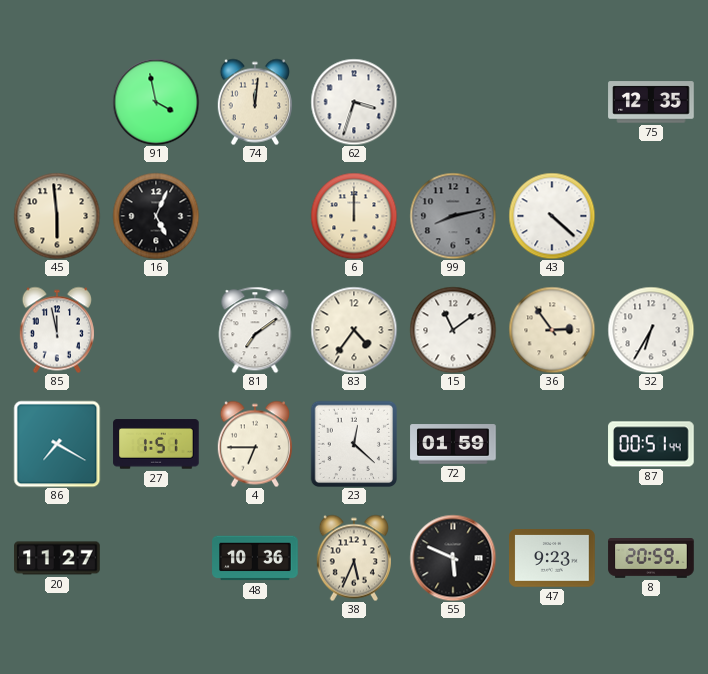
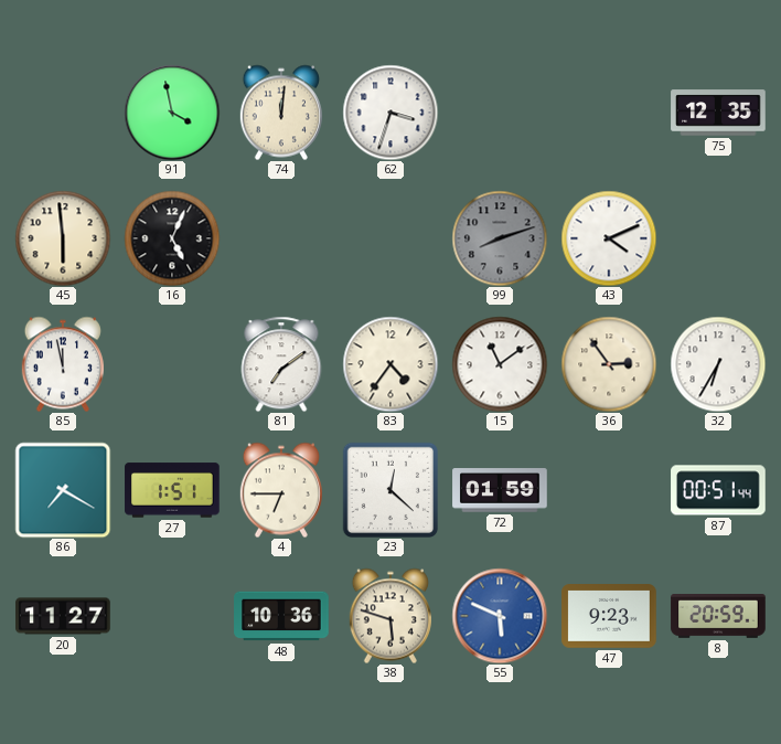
6: 12:00 -> none (354, 216)
99: 8:13 -> 8:12 (500, 238)
43: 4:22 -> 4:11 (609, 238)
38: 5:34 -> 5:48 (390, 616)
55 dial: black -> blue (500, 616)
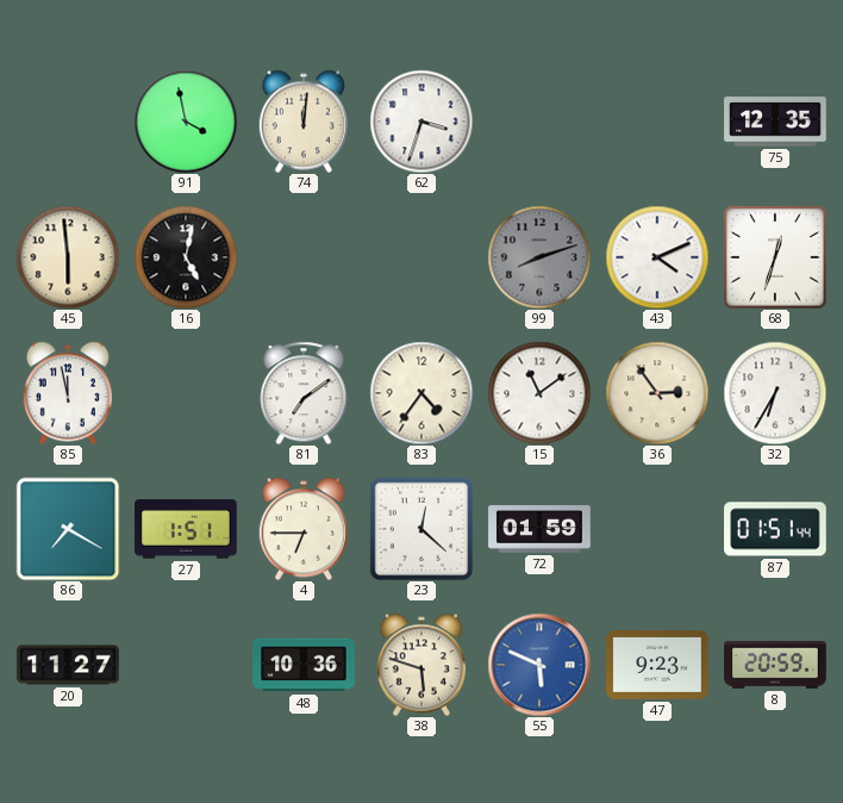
16: 5:04 -> 5:02 (186, 257)
68: none -> 12:33 (775, 257)
87: 00:51 -> 01:51 (775, 529)
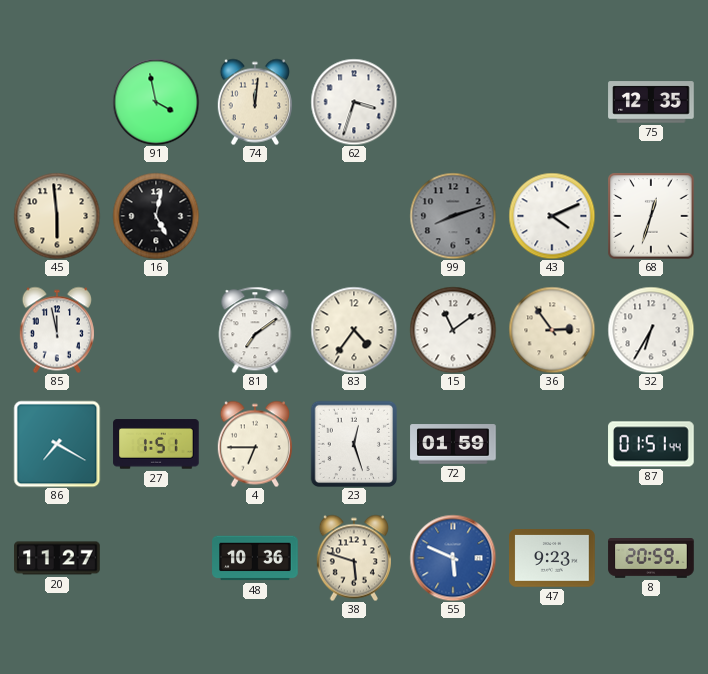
23: 12:22 -> 12:27 (353, 443)
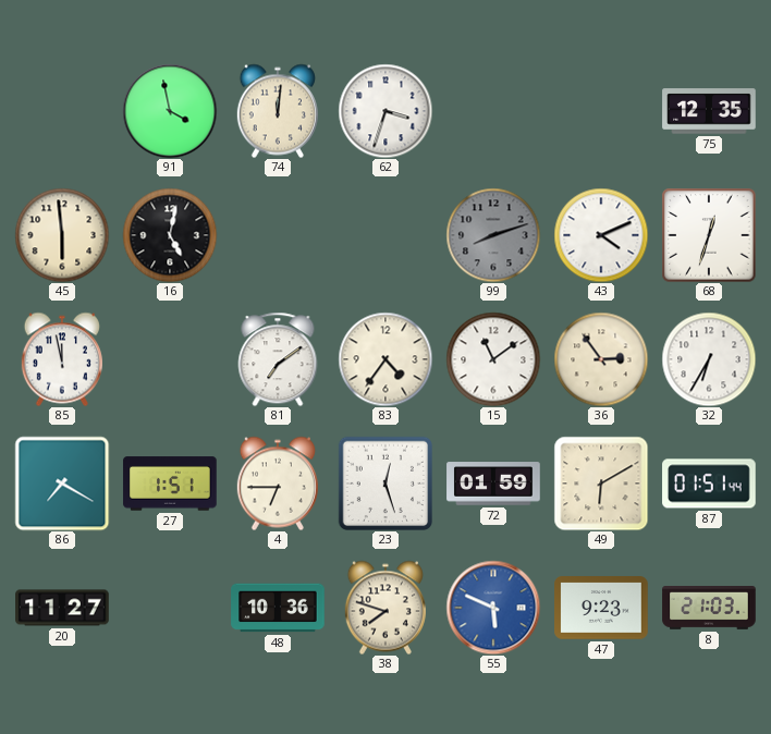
49: none -> 6:10 (601, 484)
38: 5:48 -> 7:48 (385, 608)
8: 20:59 -> 21:03 (709, 609)
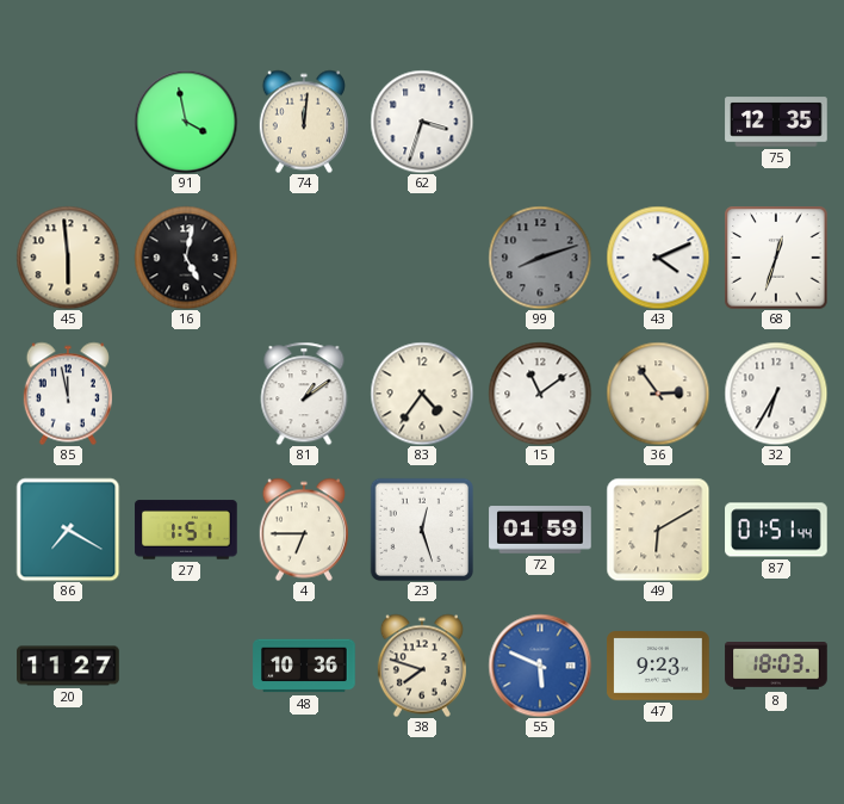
81: 7:09 -> 1:09 (304, 394)
8: 21:03 -> 18:03 (776, 667)
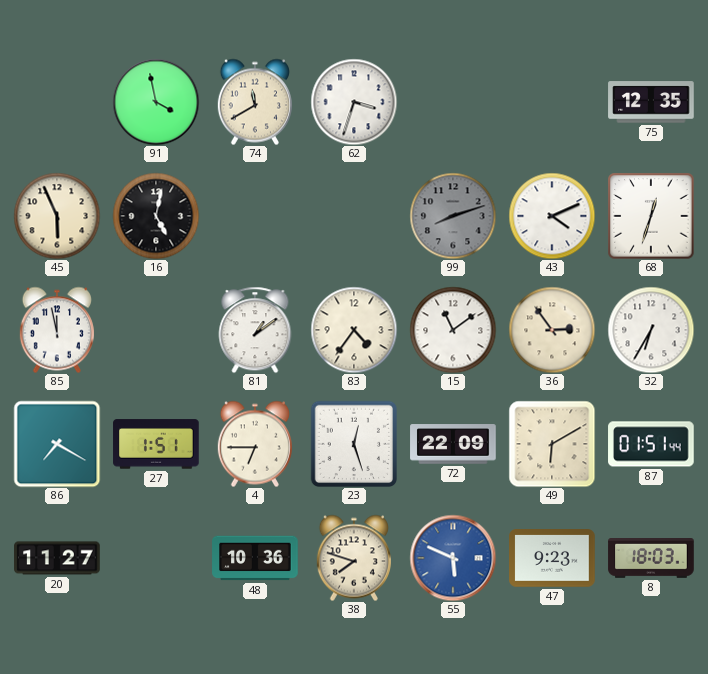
74: 12:01 -> 11:40 (255, 102)
45: 5:59 -> 5:56 (57, 216)
72: 01:59 -> 22:09 (453, 444)
